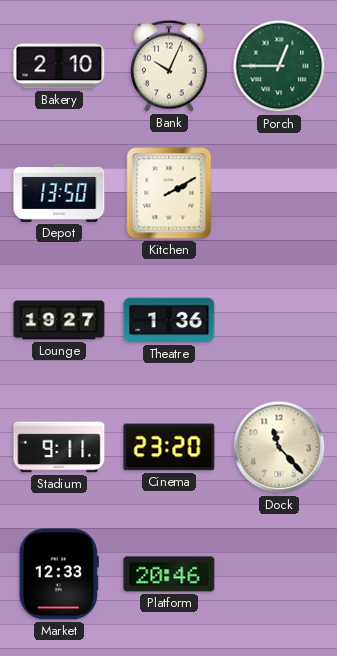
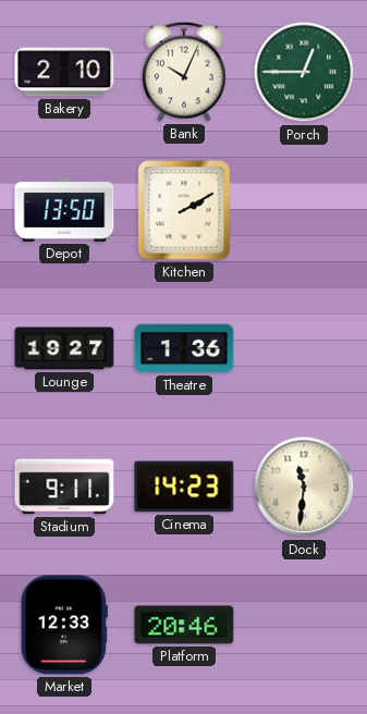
Cinema: 23:20 -> 14:23 (184, 487)
Dock: 11:23 -> 11:31 (304, 487)
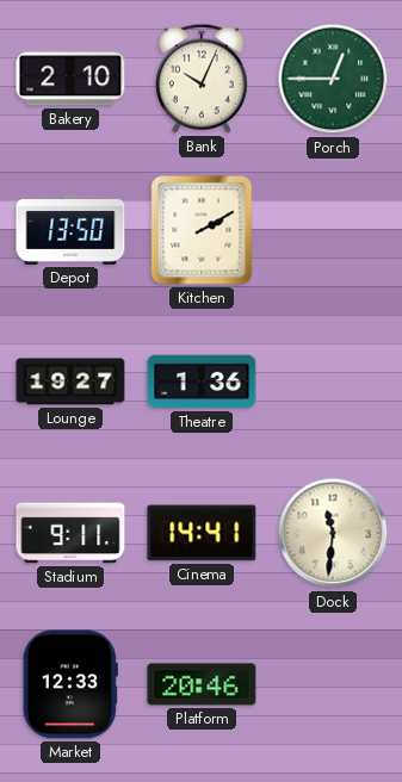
Cinema: 14:23 -> 14:41 (202, 533)
